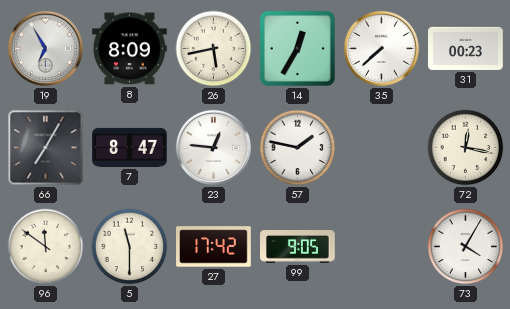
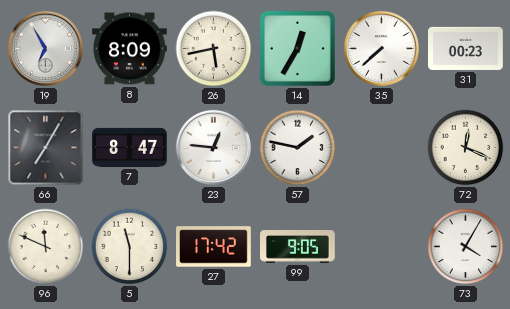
72: 12:17 -> 12:19 (466, 148)
96: 11:51 -> 11:49 (46, 247)
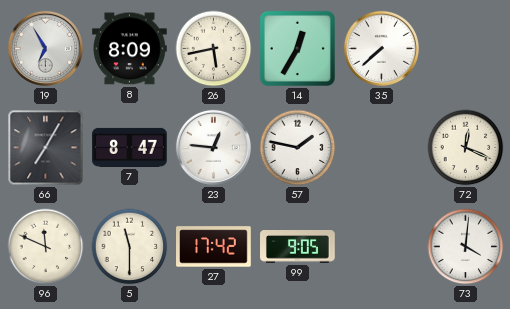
31: 00:23 -> none (466, 48)
73: 4:05 -> 4:01 (466, 247)
